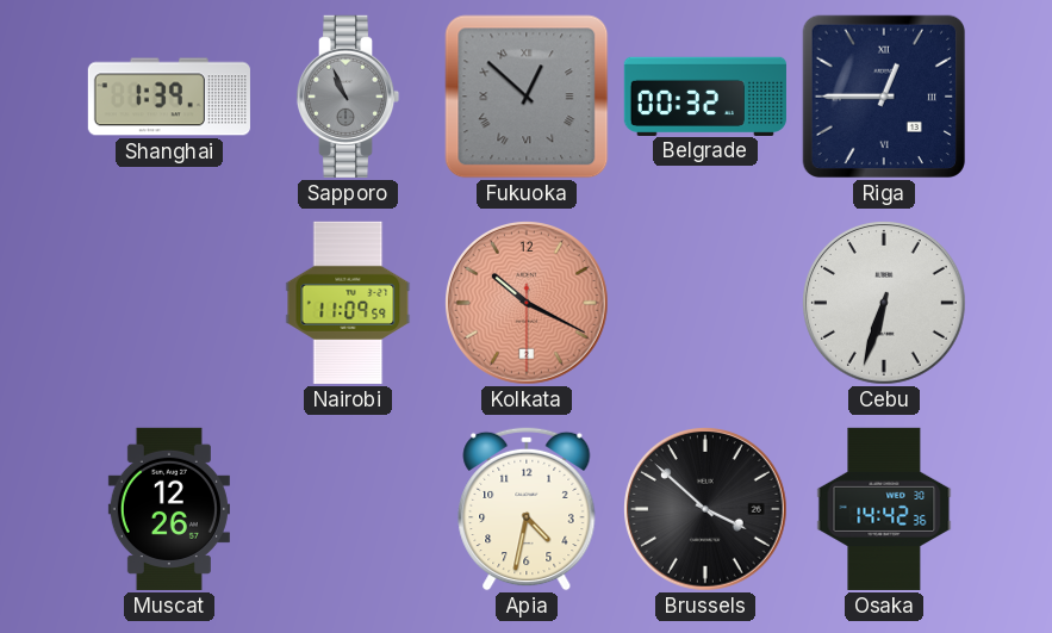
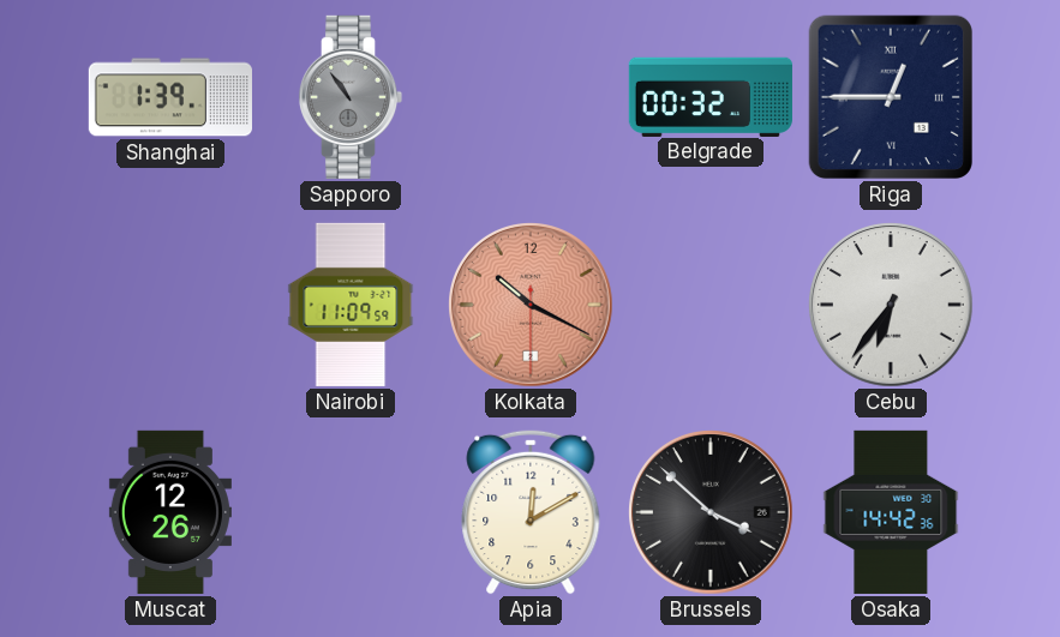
Sapporo: 10:56 -> 10:54 (351, 97)
Fukuoka: 12:52 -> none (527, 97)
Cebu: 6:33 -> 6:36 (892, 306)
Apia: 4:32 -> 12:10 (531, 512)
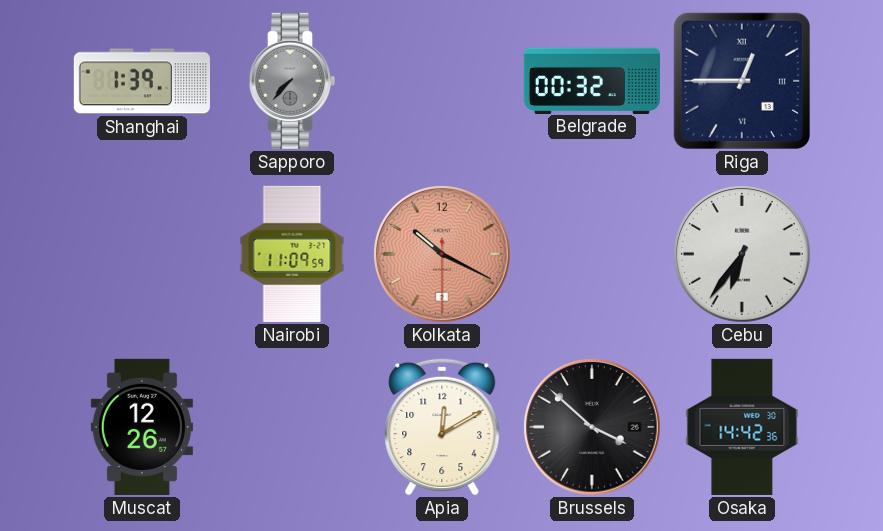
Sapporo: 10:54 -> 7:37 (292, 81)
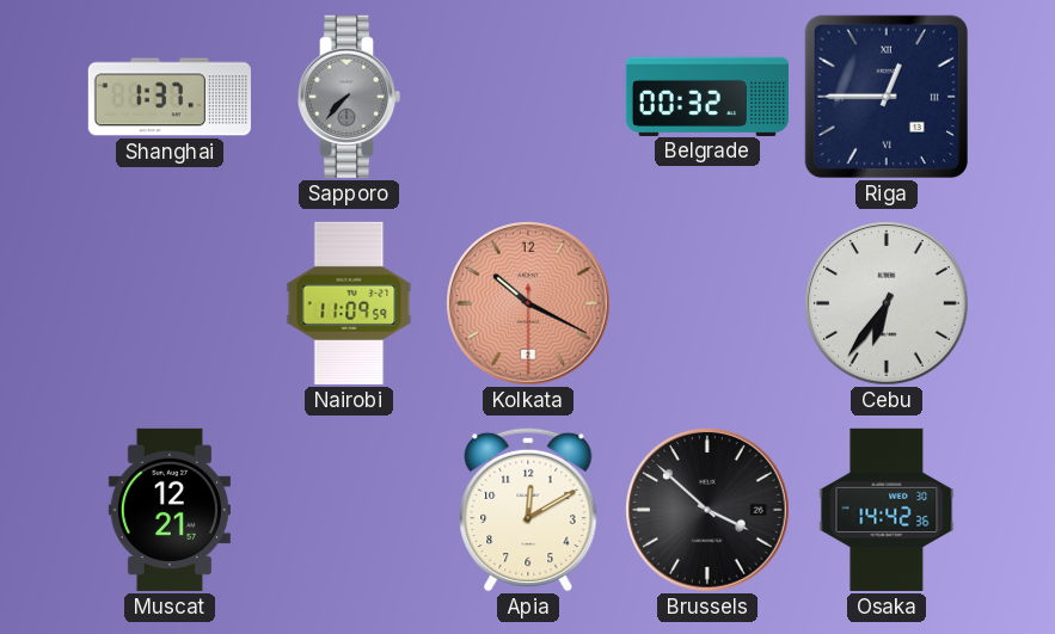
Shanghai: 1:39 -> 1:37 (170, 97)
Muscat: 12:26 -> 12:21 (170, 510)
